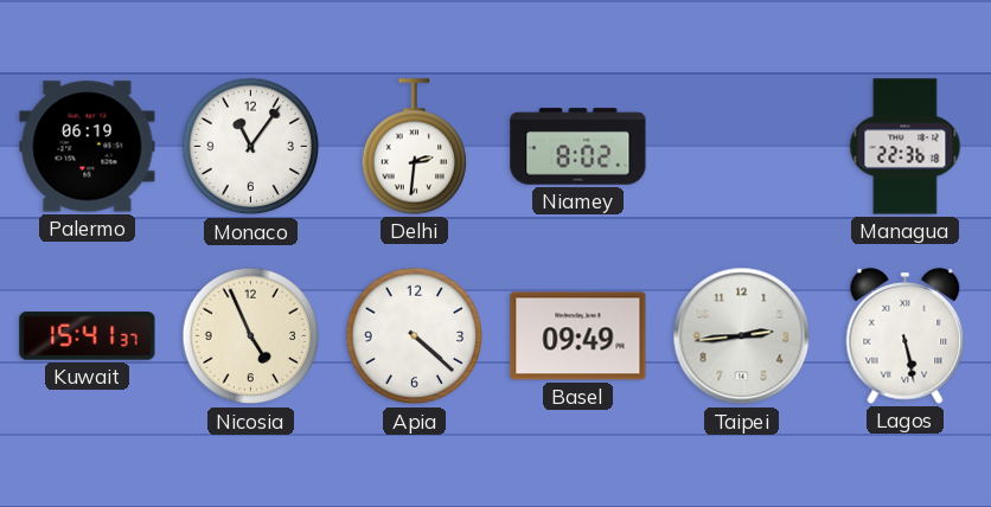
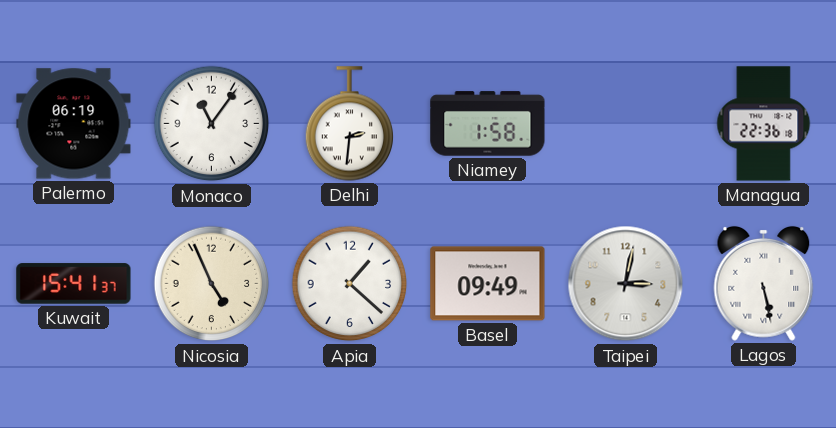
Niamey: 8:02 -> 1:58 (488, 124)
Apia: 4:22 -> 1:22 (350, 284)
Taipei: 2:44 -> 3:02 (626, 284)
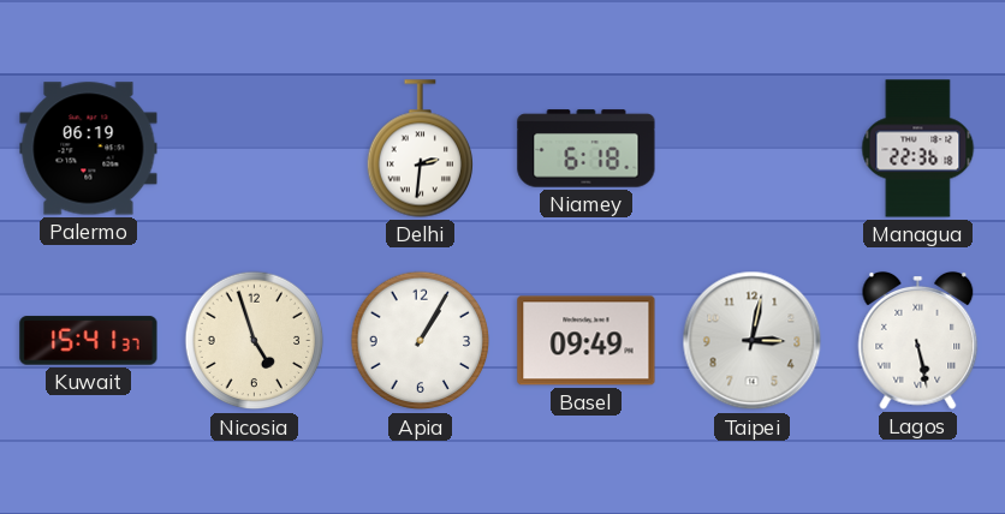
Monaco: 11:06 -> none (212, 124)
Niamey: 1:58 -> 6:18 (587, 149)
Nicosia: 4:56 -> 4:57 (255, 341)
Apia: 1:22 -> 1:05 (421, 341)
